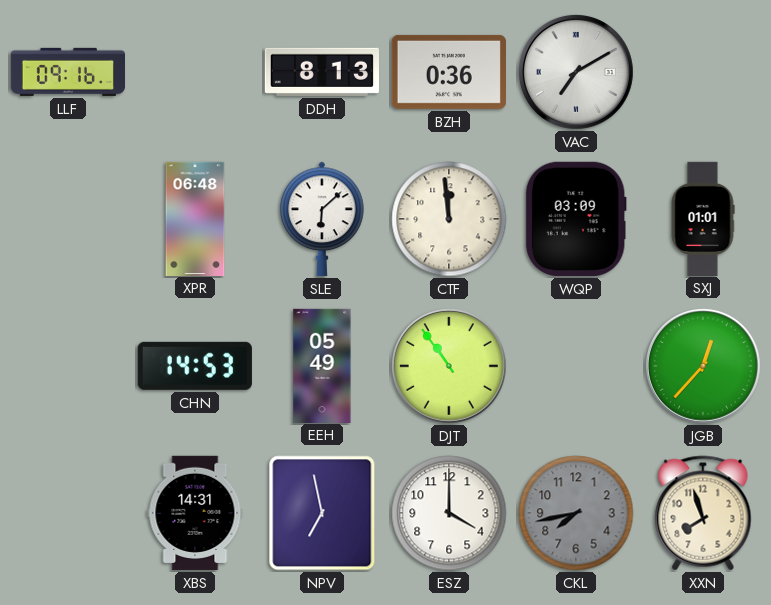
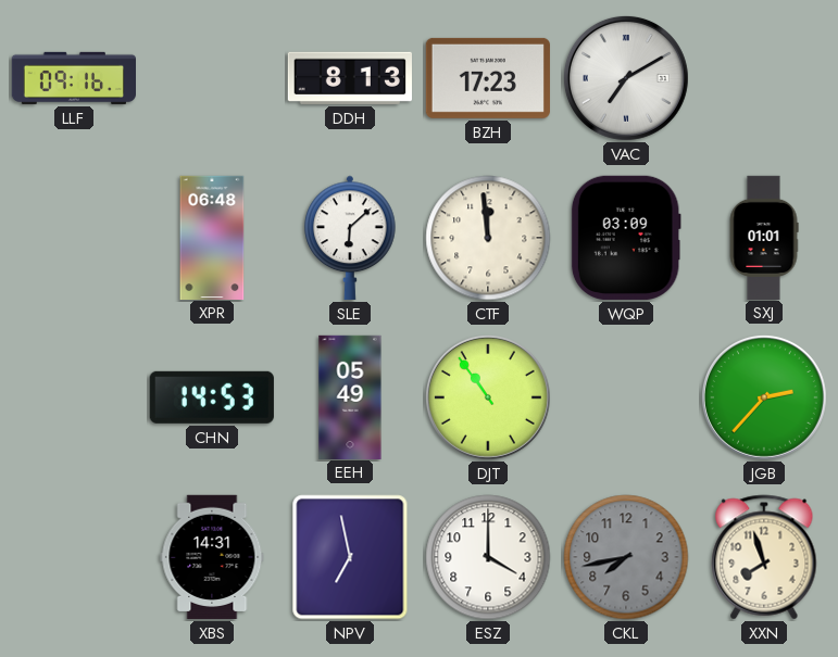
BZH: 0:36 -> 17:23 (488, 78)
JGB: 12:37 -> 2:37 (764, 397)
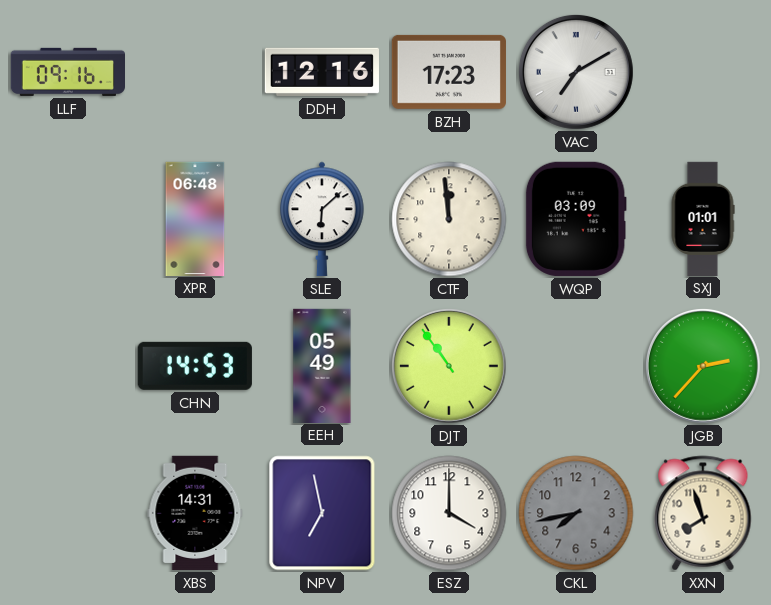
DDH: 8:13 -> 12:16 (322, 72)
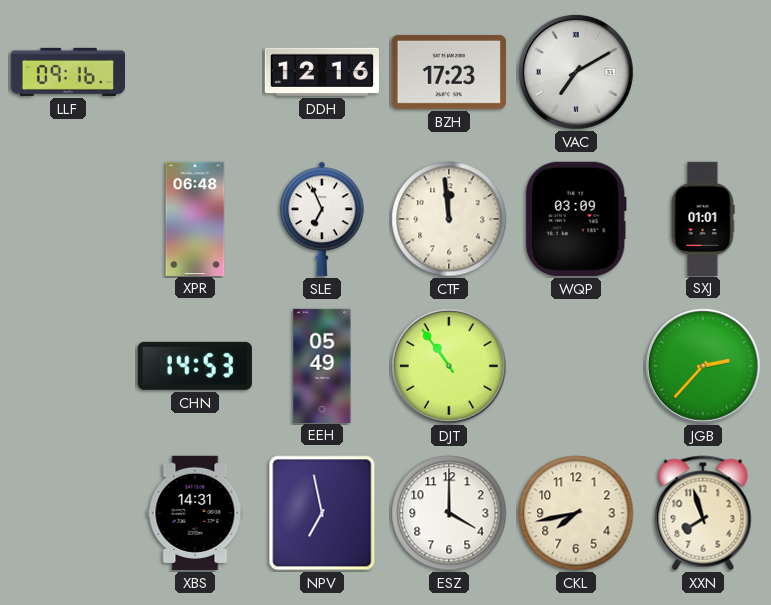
SLE: 6:08 -> 6:56 (322, 219)
CKL dial: grey -> cream (576, 513)
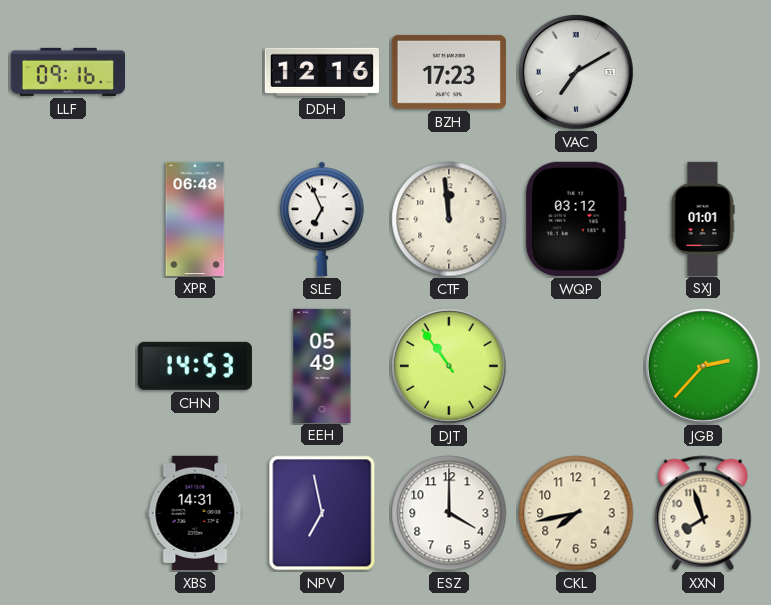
WQP: 03:09 -> 03:12 (576, 219)
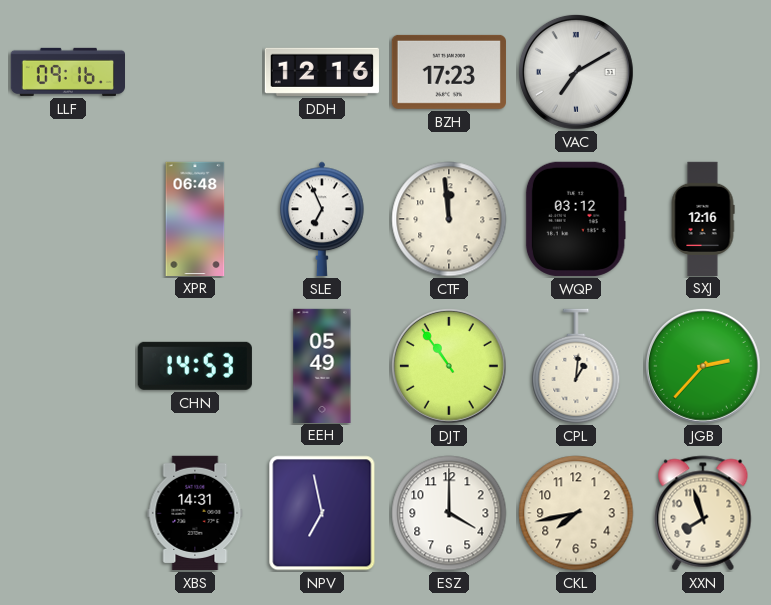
SXJ: 01:01 -> 12:16 (703, 218)
CPL: none -> 1:01 (576, 366)
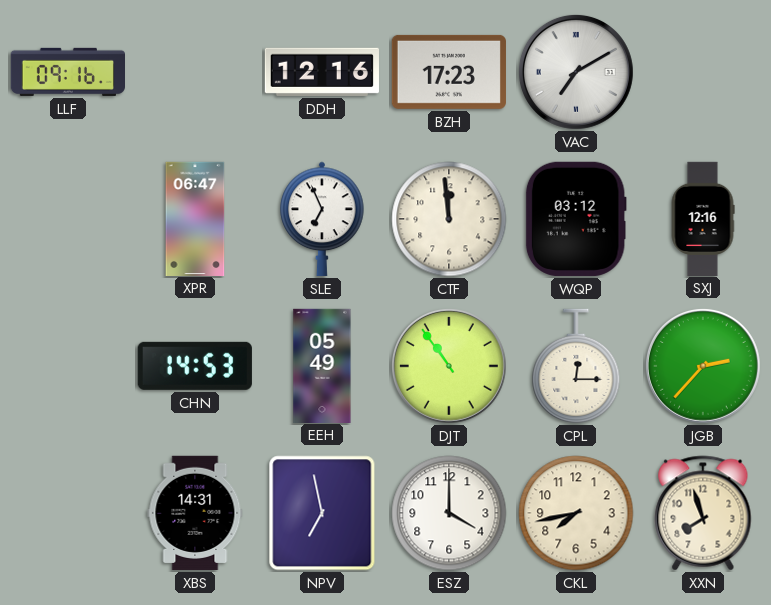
XPR: 06:48 -> 06:47 (195, 218)
CPL: 1:01 -> 12:15 (576, 366)
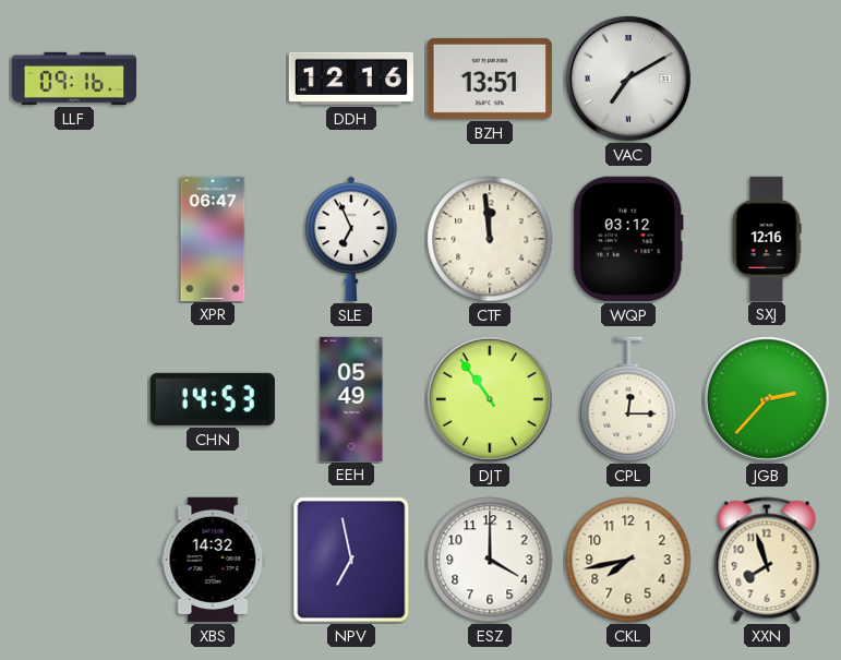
BZH: 17:23 -> 13:51 (490, 79)
XBS: 14:31 -> 14:32 (213, 560)
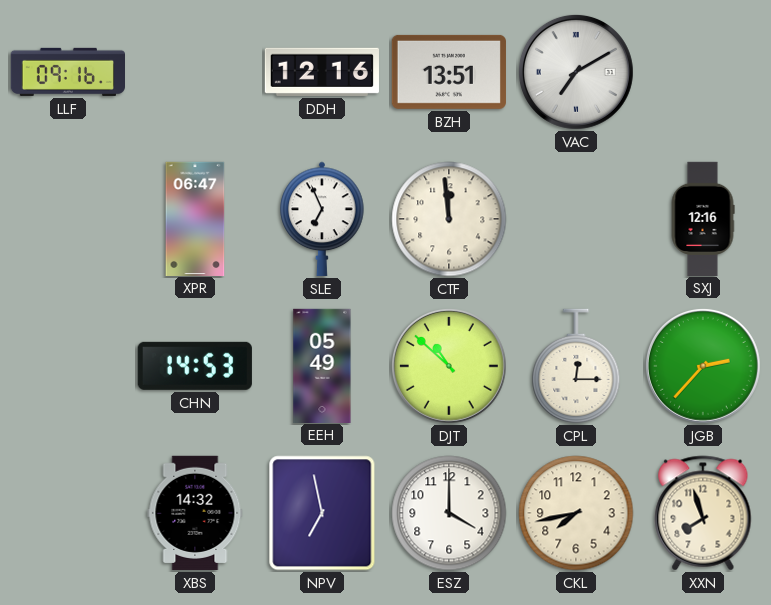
WQP: 03:12 -> none (628, 239)
DJT: 10:54 -> 10:52 (449, 366)
